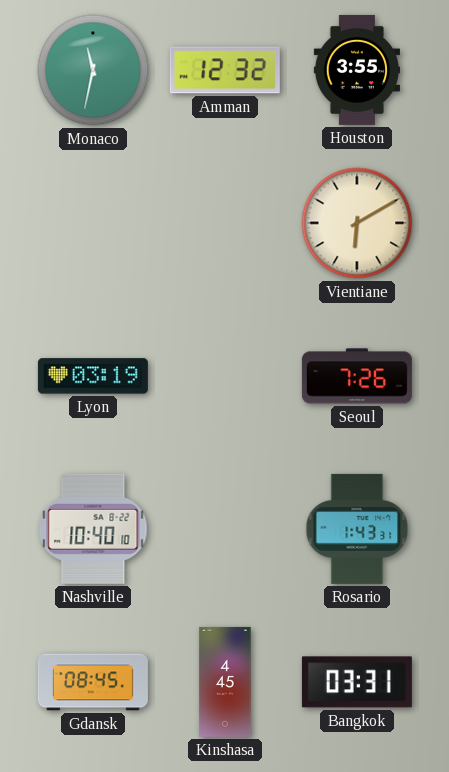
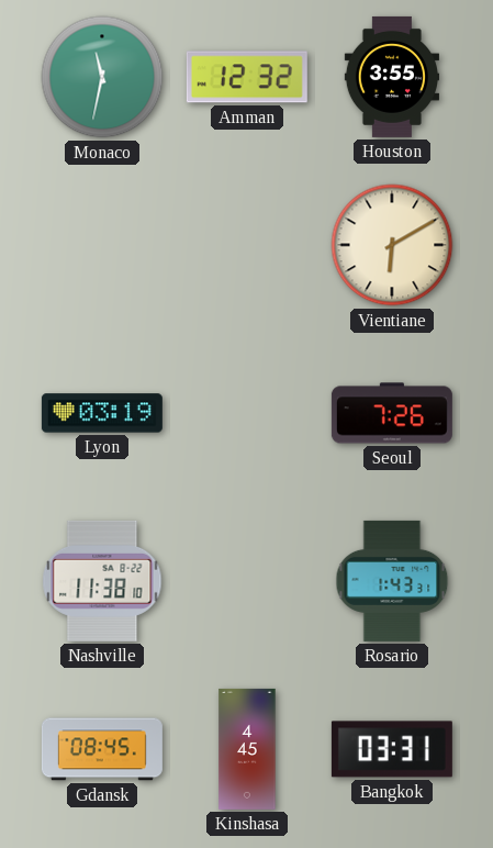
Nashville: 10:40 -> 11:38 (102, 581)
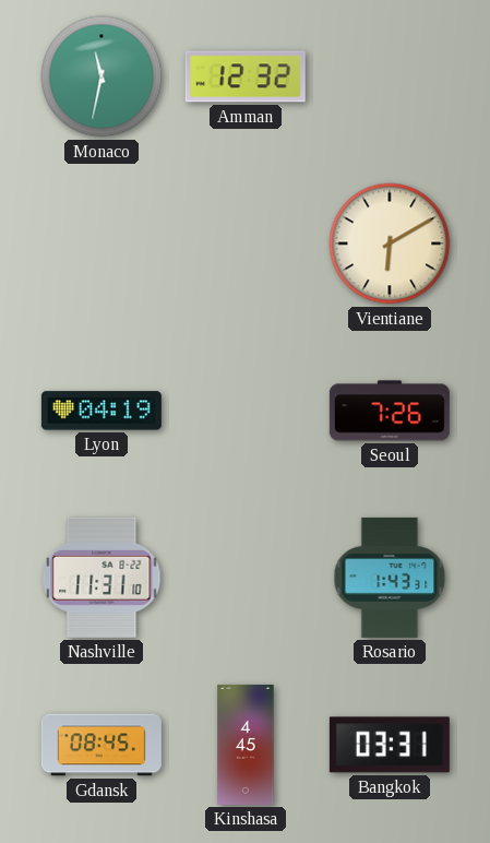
Houston: 3:55 -> none (391, 77)
Lyon: 03:19 -> 04:19 (101, 411)
Nashville: 11:38 -> 11:31 (101, 578)
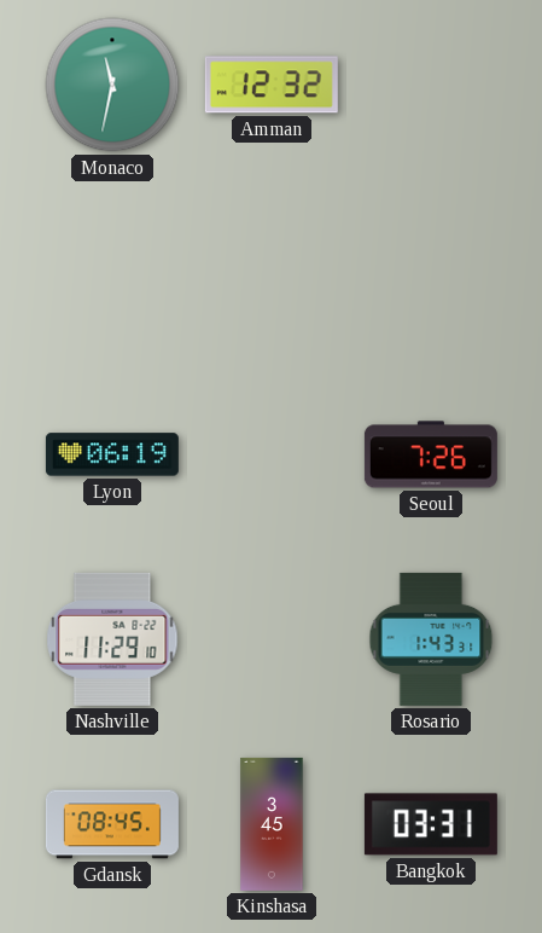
Vientiane: 6:10 -> none (390, 244)
Lyon: 04:19 -> 06:19 (112, 454)
Nashville: 11:31 -> 11:29 (112, 639)
Kinshasa: 4:45 -> 3:45 (272, 824)
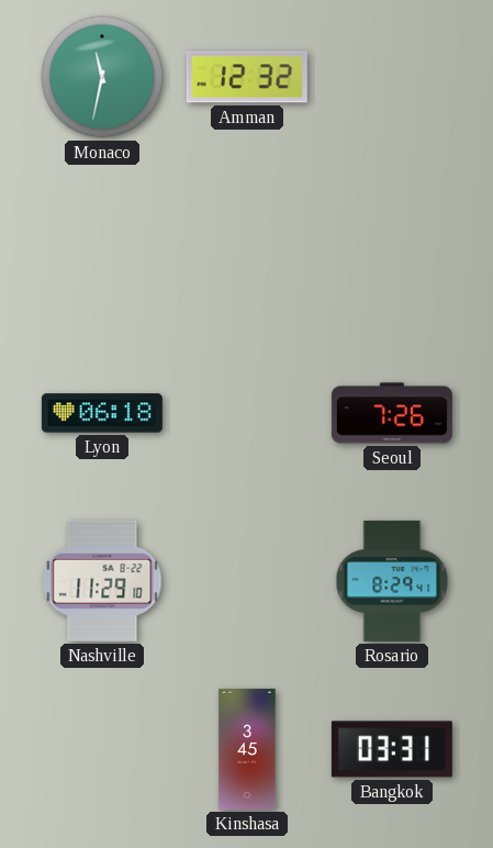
Lyon: 06:19 -> 06:18 (102, 413)
Rosario: 1:43 -> 8:29 (392, 581)
Gdansk: 08:45 -> none (112, 824)
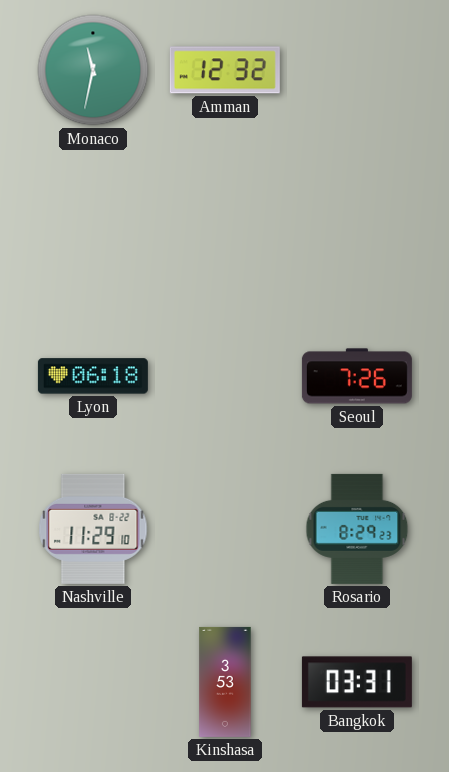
Rosario: 8:29:41 -> 8:29:23 (357, 529)
Kinshasa: 3:45 -> 3:53 (225, 682)
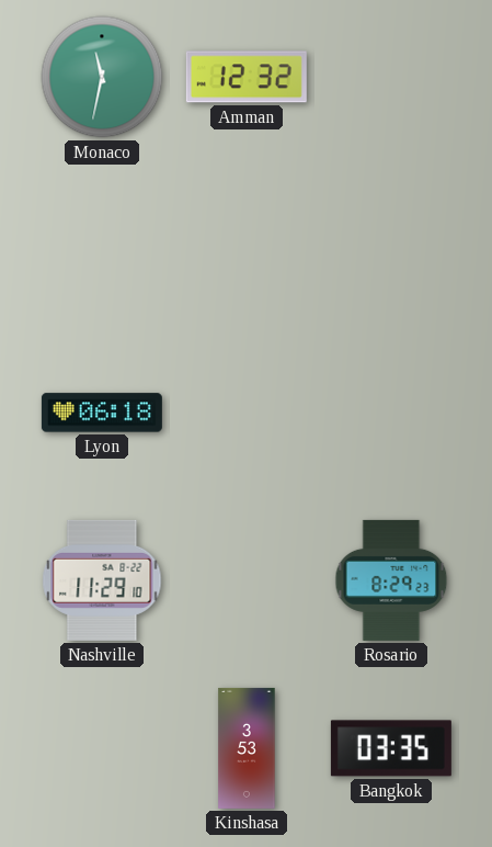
Seoul: 7:26 -> none (357, 376)
Bangkok: 03:31 -> 03:35 (391, 748)
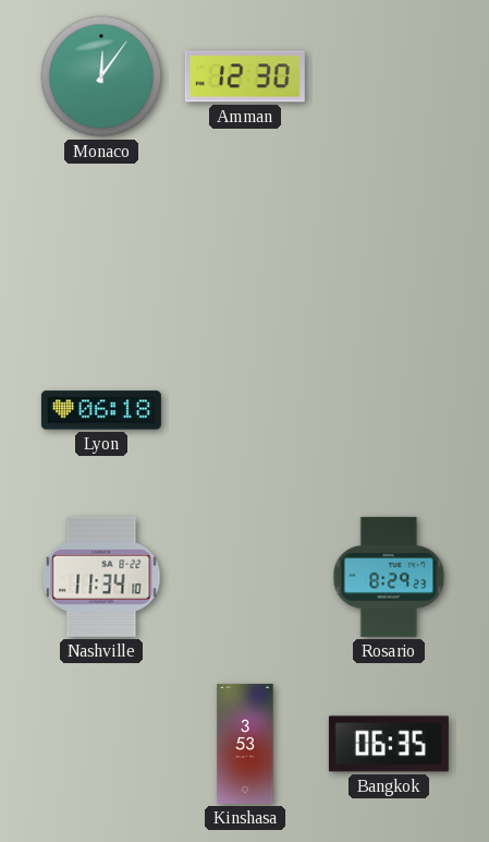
Monaco: 11:32 -> 12:06 (101, 76)
Amman: 12:32 -> 12:30 (245, 76)
Nashville: 11:29 -> 11:34 (101, 577)
Bangkok: 03:35 -> 06:35 (389, 744)
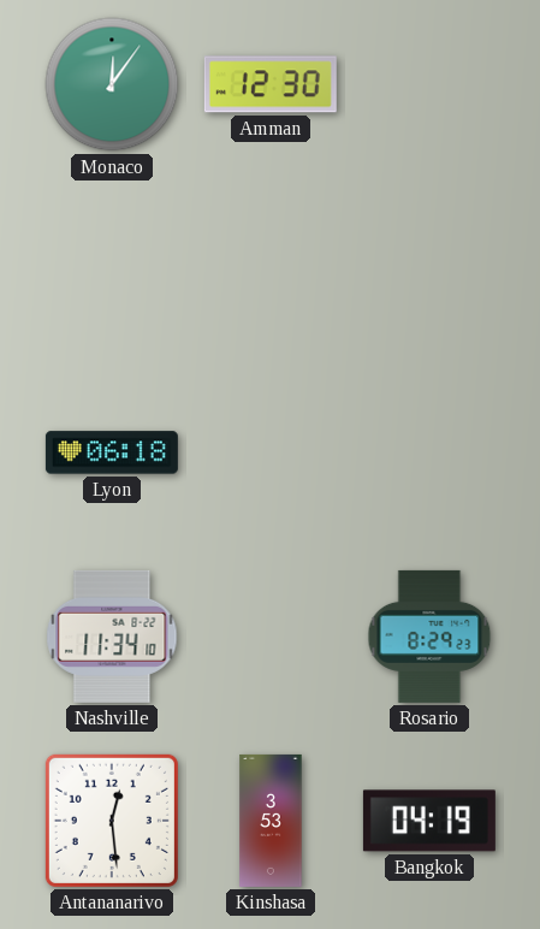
Antananarivo: none -> 12:29 (112, 821)
Bangkok: 06:35 -> 04:19 (429, 821)
